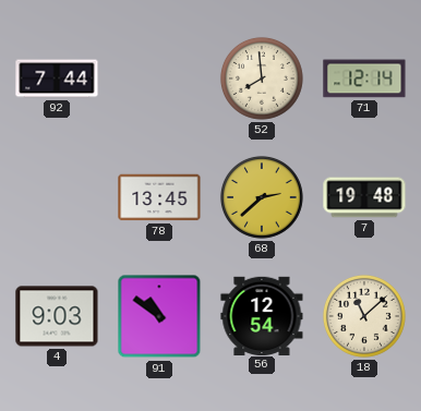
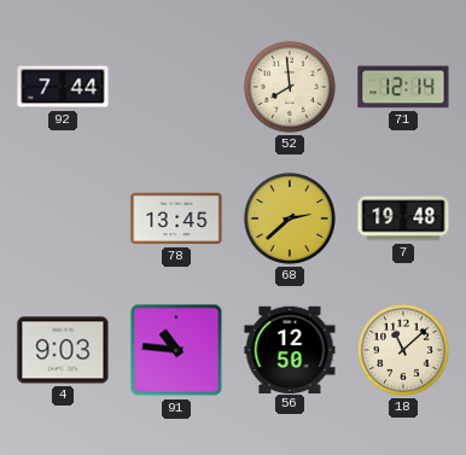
91: 10:51 -> 10:46 (176, 350)
56: 12:54 -> 12:50 (290, 349)
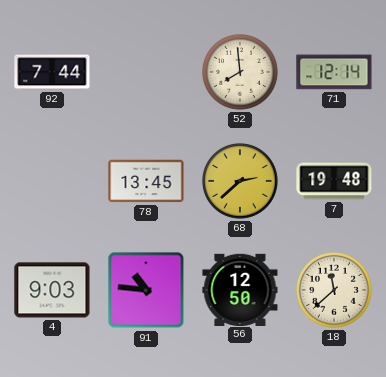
18: 11:08 -> 11:38 (334, 290)
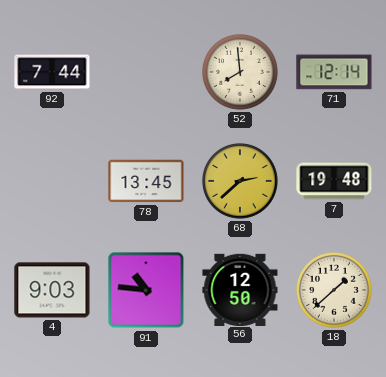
18: 11:38 -> 1:38 (334, 290)
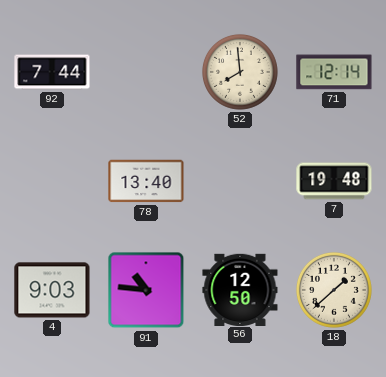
78: 13:45 -> 13:40 (146, 181)
68: 2:38 -> none (240, 181)
